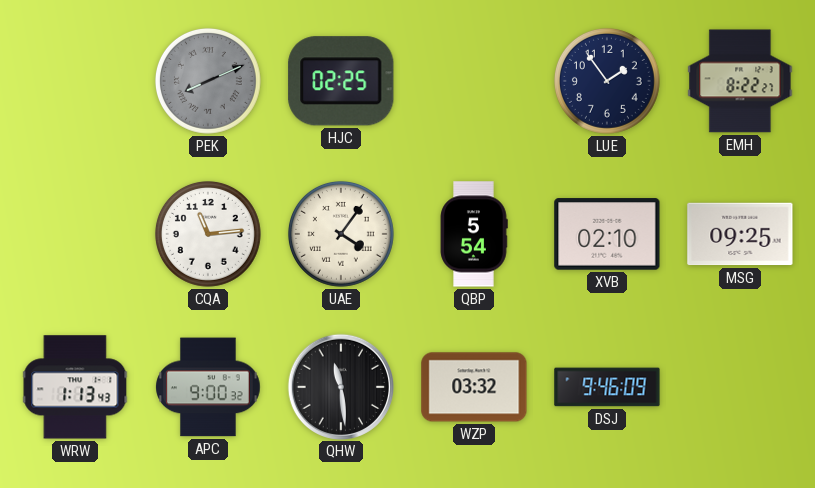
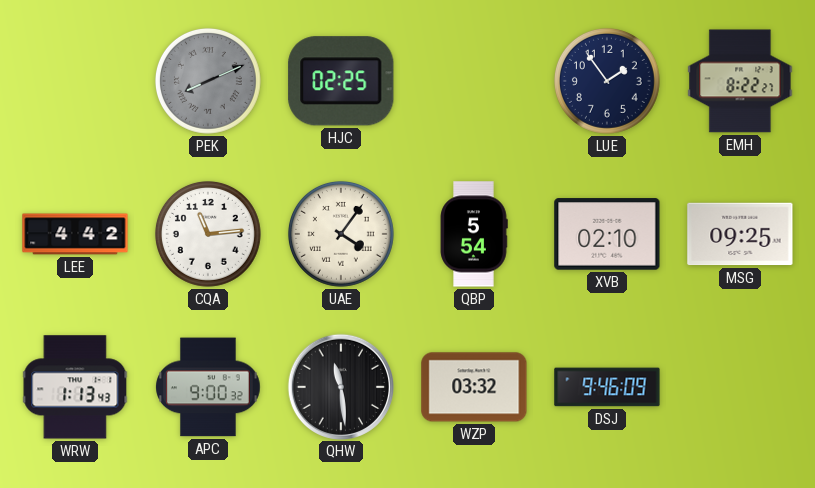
LEE: none -> 4:42 (75, 234)
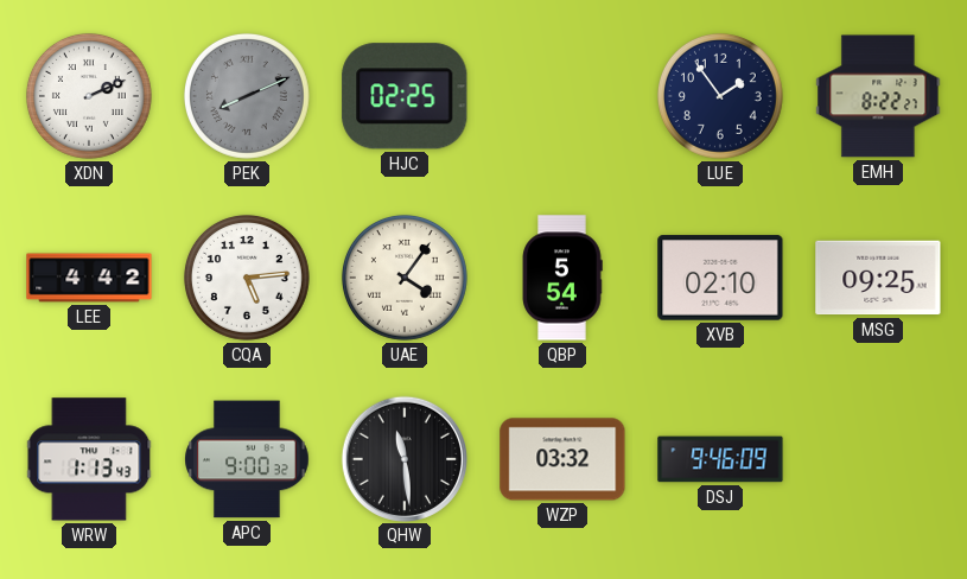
XDN: none -> 2:11 (89, 96)
CQA: 11:14 -> 5:14 (247, 278)
